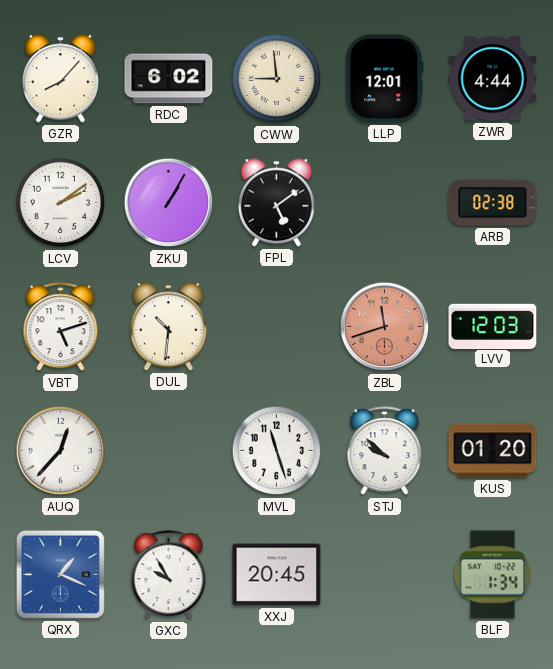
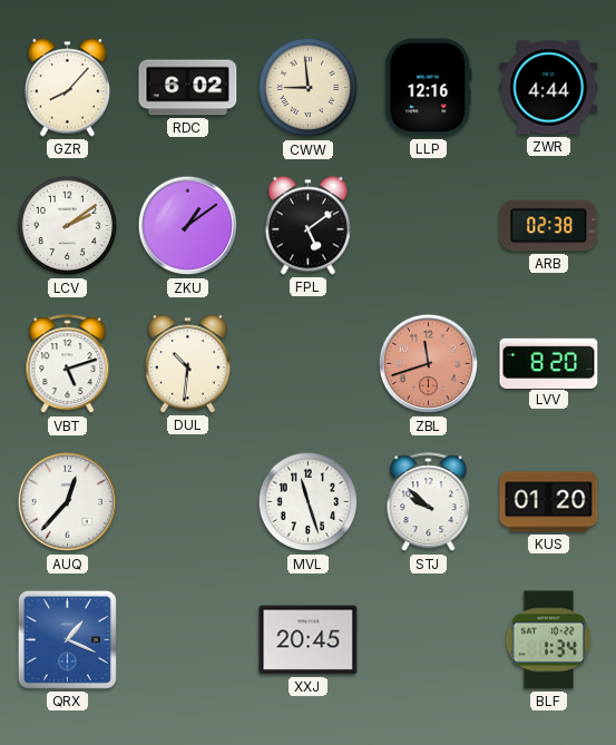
LLP: 12:01 -> 12:16 (429, 88)
ZKU: 1:05 -> 1:09 (188, 226)
LVV: 12:03 -> 8:20 (549, 363)
GXC: 9:55 -> none (169, 575)
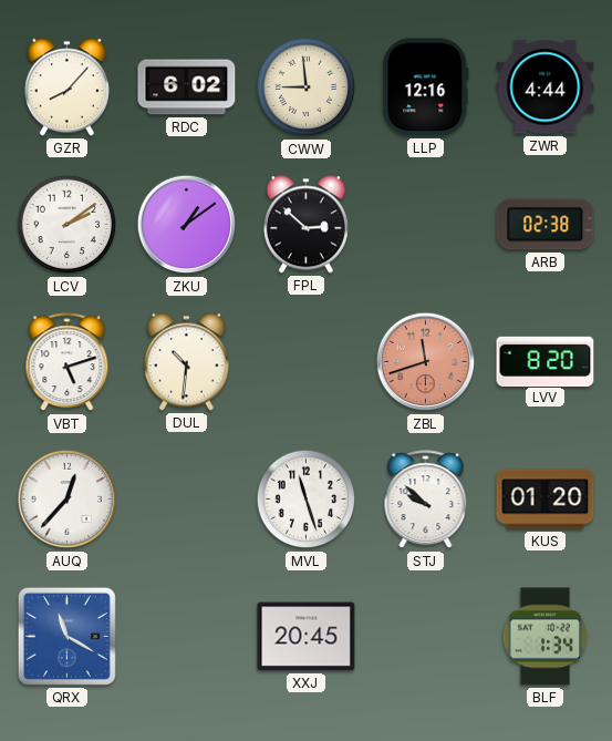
FPL: 5:09 -> 2:52 (305, 225)
QRX: 1:19 -> 11:20 (66, 636)
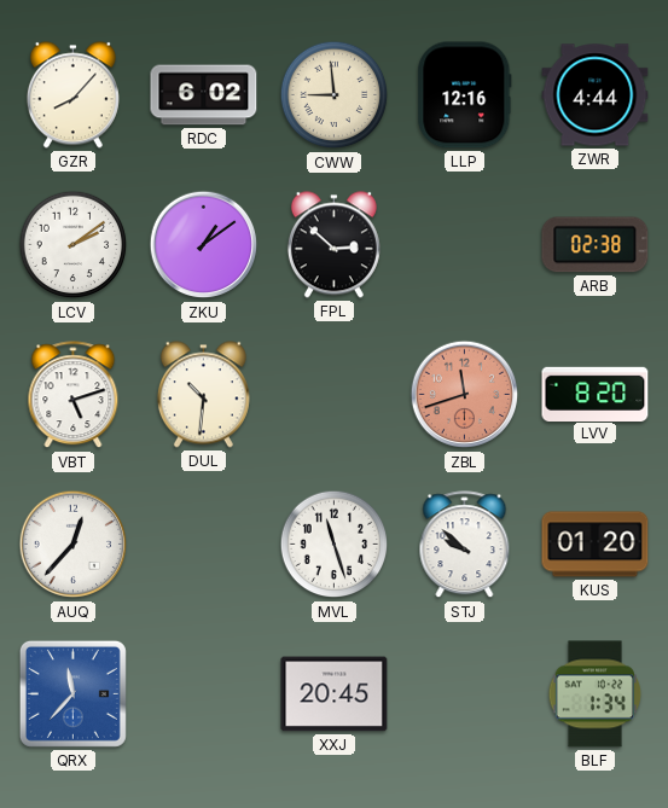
QRX: 11:20 -> 11:37 (72, 693)
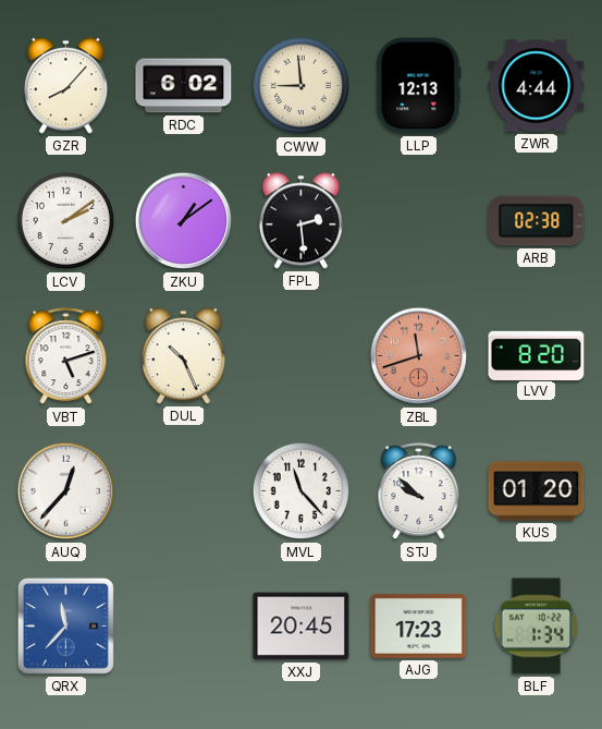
LLP: 12:16 -> 12:13 (419, 86)
FPL: 2:52 -> 2:29 (300, 221)
DUL: 10:31 -> 10:26 (183, 356)
MVL: 11:27 -> 11:23 (302, 491)
AJG: none -> 17:23 (419, 625)
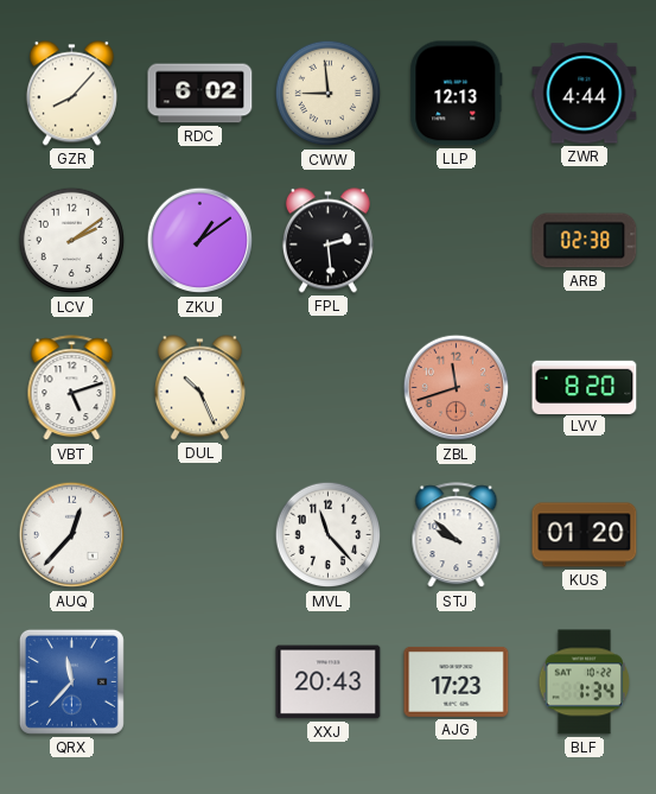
XXJ: 20:45 -> 20:43 (329, 682)
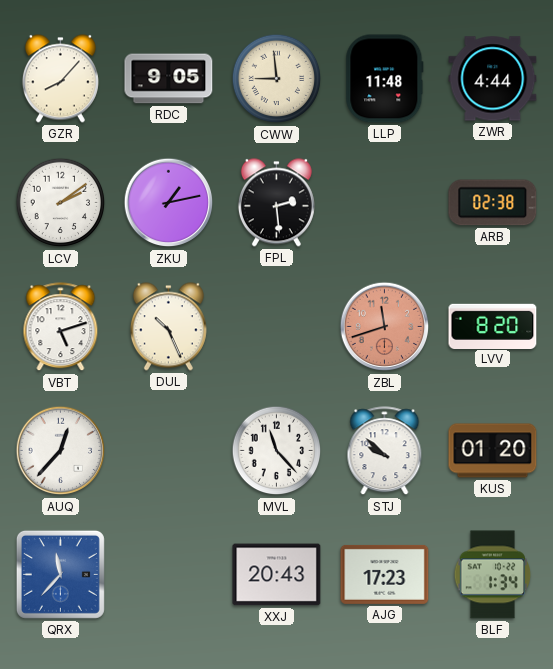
RDC: 6:02 -> 9:05 (169, 79)
LLP: 12:13 -> 11:48 (385, 79)
ZKU: 1:09 -> 1:13 (169, 203)
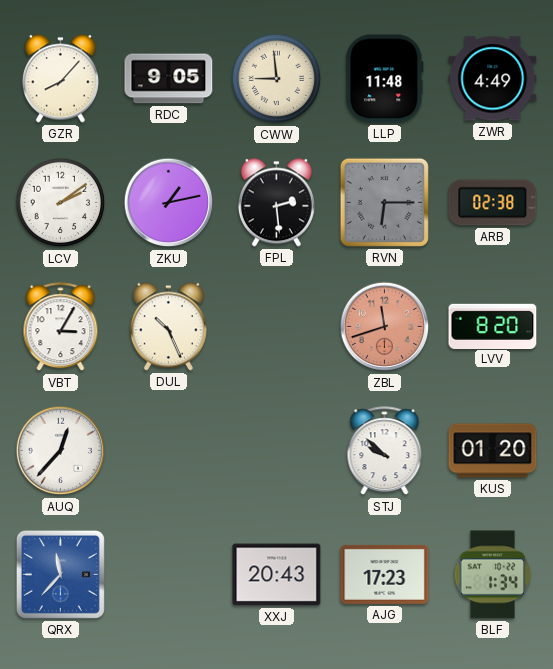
ZWR: 4:44 -> 4:49 (493, 79)
RVN: none -> 6:15 (384, 202)
VBT: 5:12 -> 3:05 (61, 327)
MVL: 11:23 -> none (277, 451)
